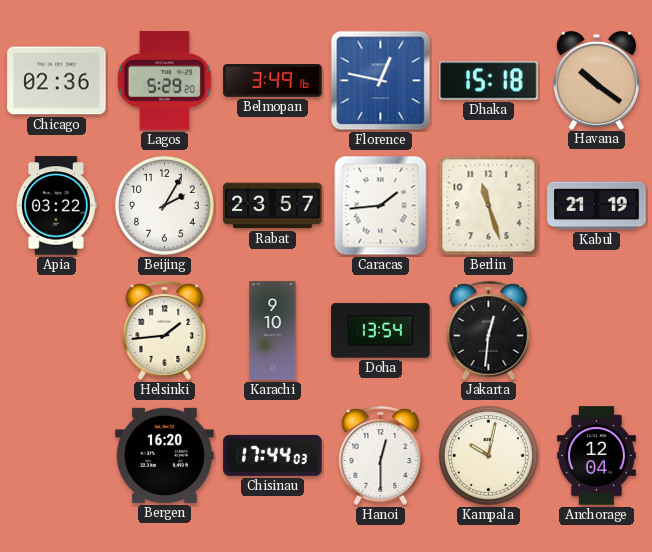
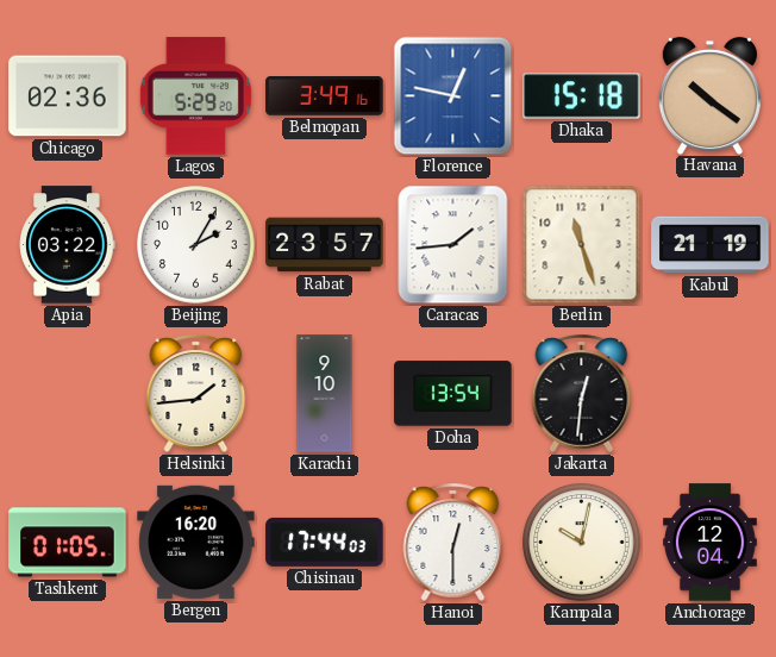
Tashkent: none -> 01:05 (68, 543)
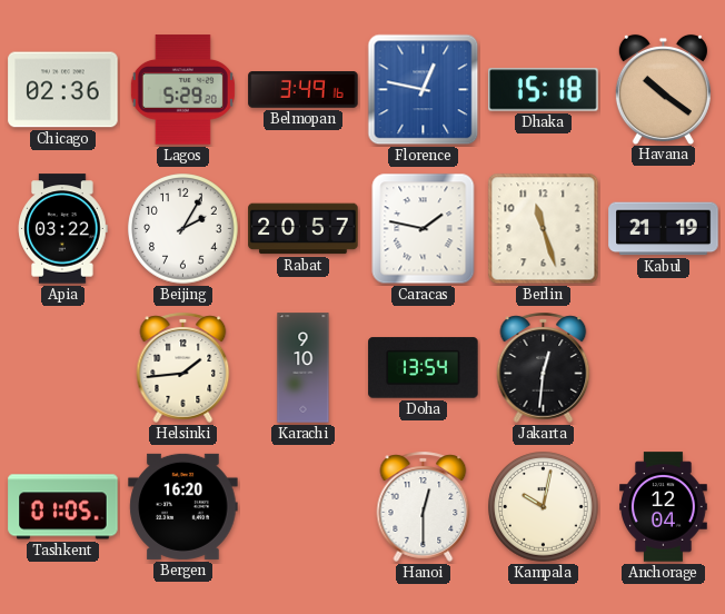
Rabat: 23:57 -> 20:57 (304, 229)
Caracas: 1:44 -> 1:47 (424, 229)
Chisinau: 17:44 -> none (325, 542)
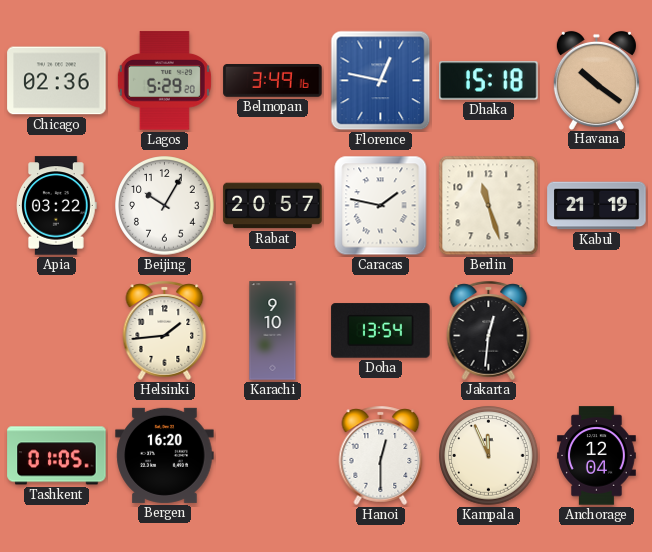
Beijing: 2:05 -> 10:05 (165, 206)
Kampala: 10:02 -> 11:56 (489, 456)
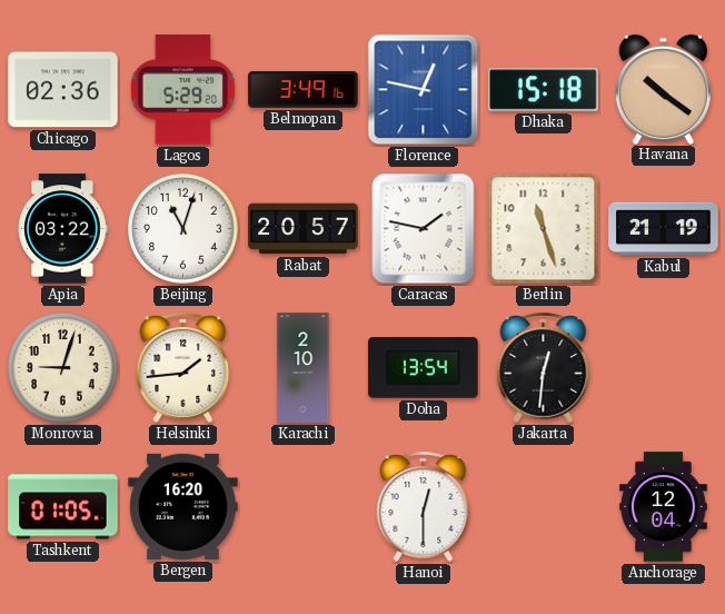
Beijing: 10:05 -> 11:03 (183, 229)
Monrovia: none -> 9:03 (63, 368)
Karachi: 9:10 -> 2:10 (304, 368)
Kampala: 11:56 -> none (489, 456)
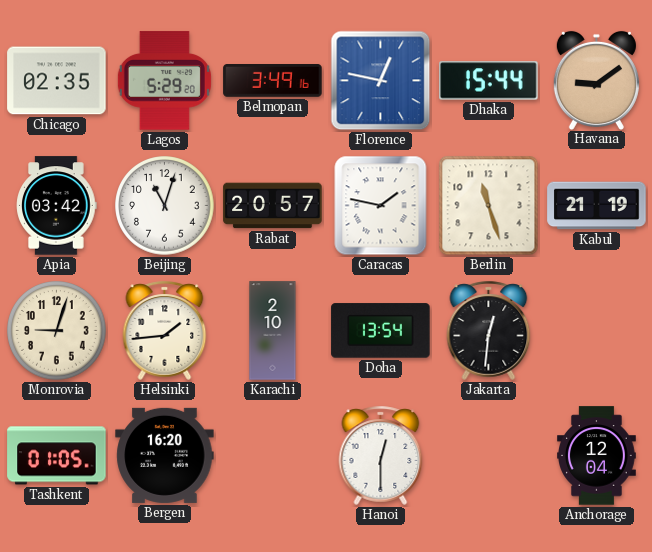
Chicago: 02:36 -> 02:35 (57, 81)
Dhaka: 15:18 -> 15:44 (489, 81)
Havana: 10:21 -> 9:09 (596, 80)
Apia: 03:22 -> 03:42 (57, 206)
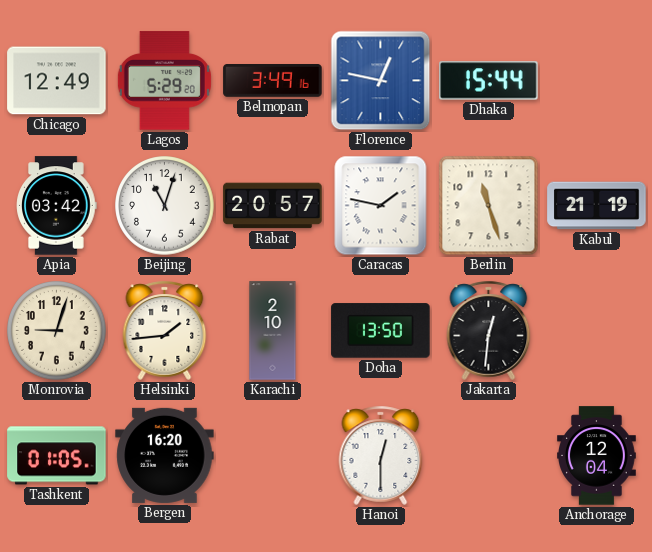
Chicago: 02:35 -> 12:49 (57, 81)
Havana: 9:09 -> none (596, 80)
Doha: 13:54 -> 13:50 (381, 331)
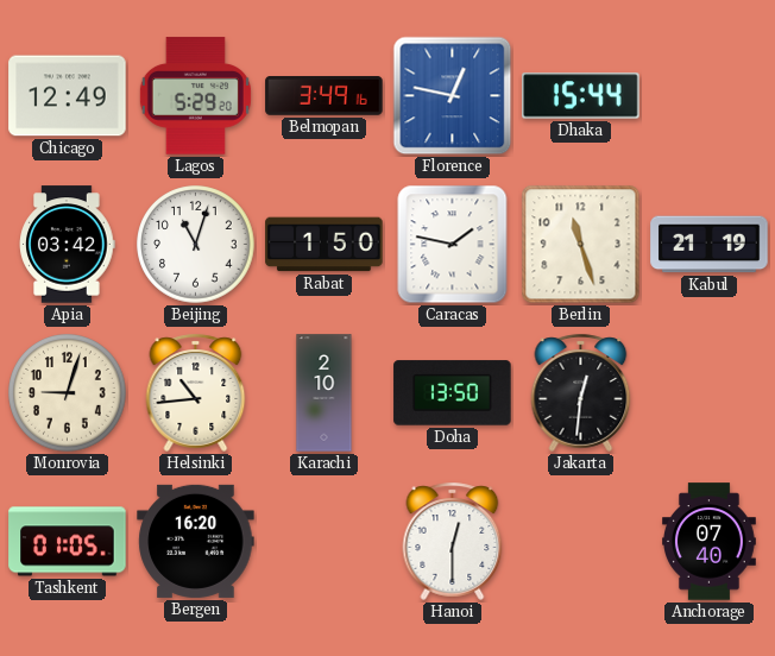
Rabat: 20:57 -> 1:50 (325, 245)
Helsinki: 1:44 -> 10:44 (196, 392)
Anchorage: 12:04 -> 07:40 (710, 542)
